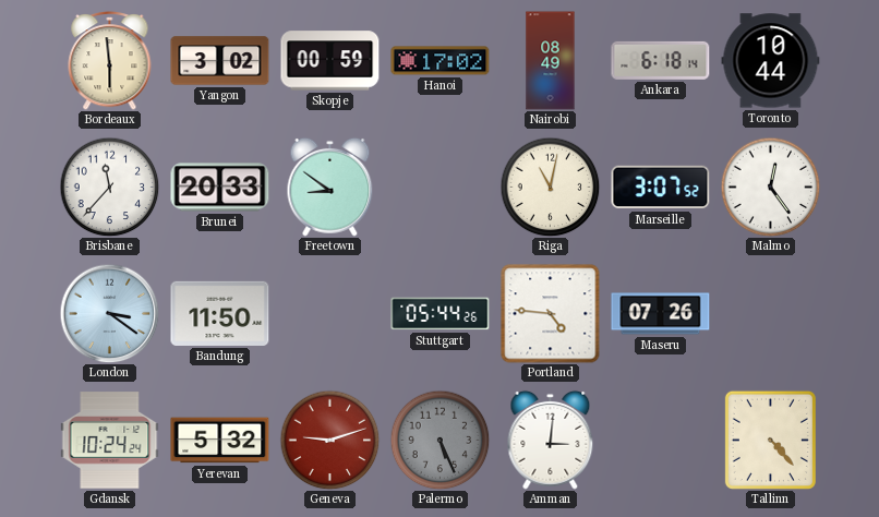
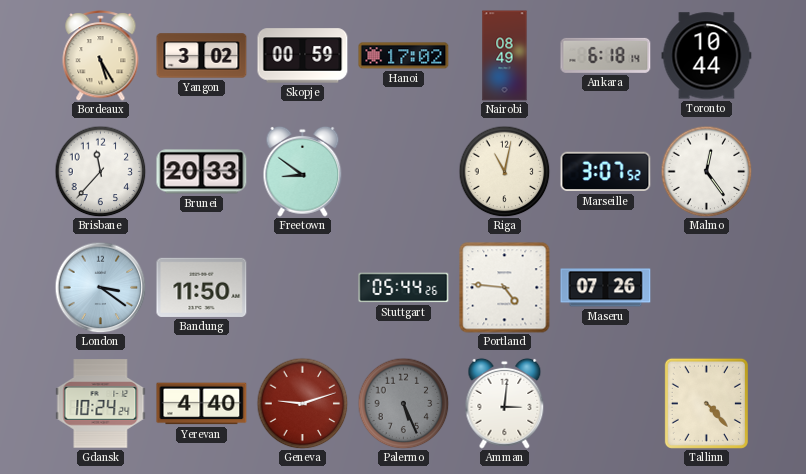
Bordeaux: 5:59 -> 5:25 (101, 55)
Yerevan: 5:32 -> 4:40 (202, 404)
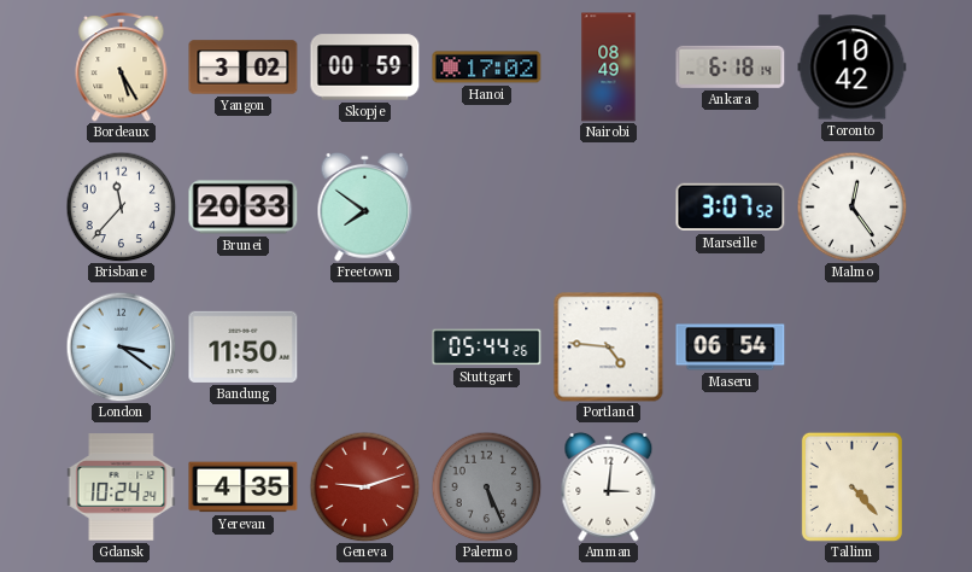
Toronto: 10:44 -> 10:42 (853, 68)
Freetown: 8:51 -> 7:51 (365, 206)
Riga: 11:02 -> none (504, 171)
Maseru: 07:26 -> 06:54 (731, 348)
Yerevan: 4:40 -> 4:35 (244, 488)
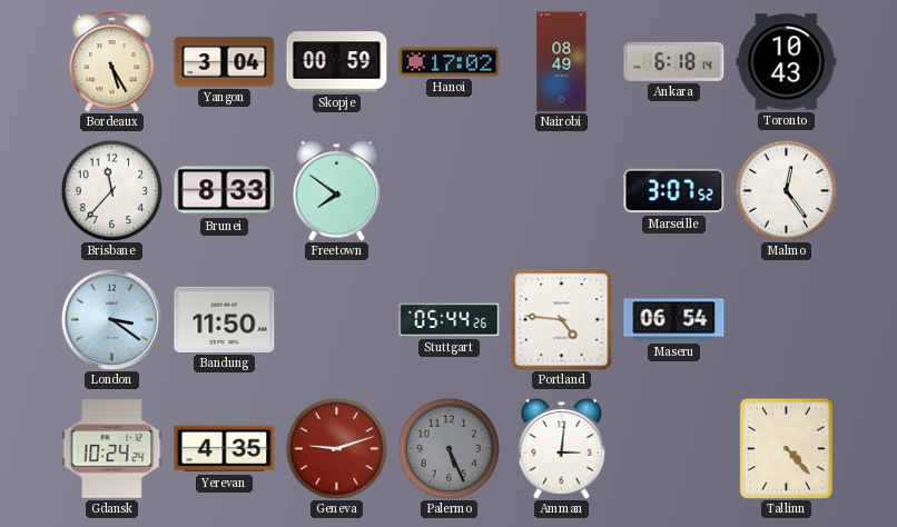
Yangon: 3:02 -> 3:04 (225, 62)
Toronto: 10:42 -> 10:43 (787, 62)
Brunei: 20:33 -> 8:33 (225, 191)
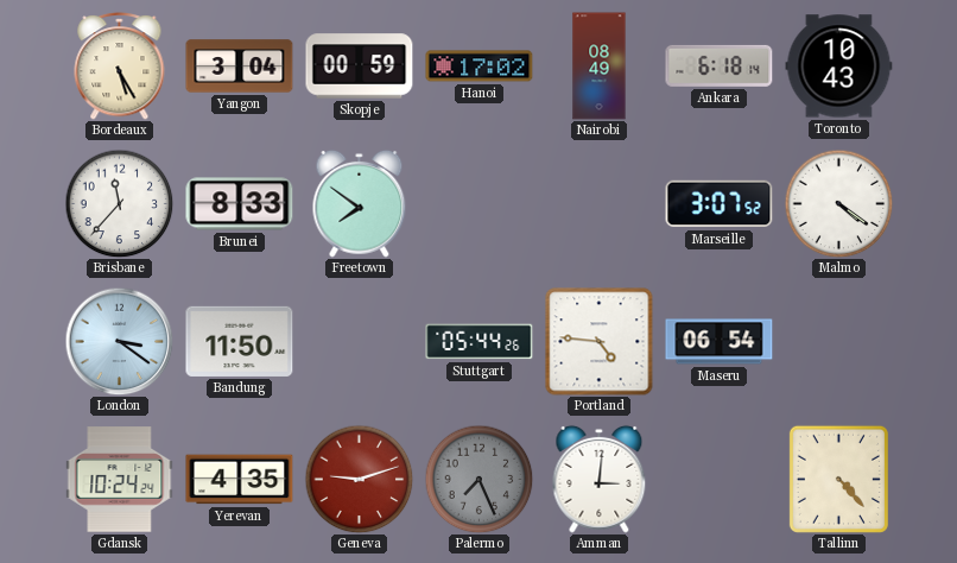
Malmo: 12:24 -> 4:21 (838, 203)
Palermo: 5:26 -> 7:26 (478, 479)
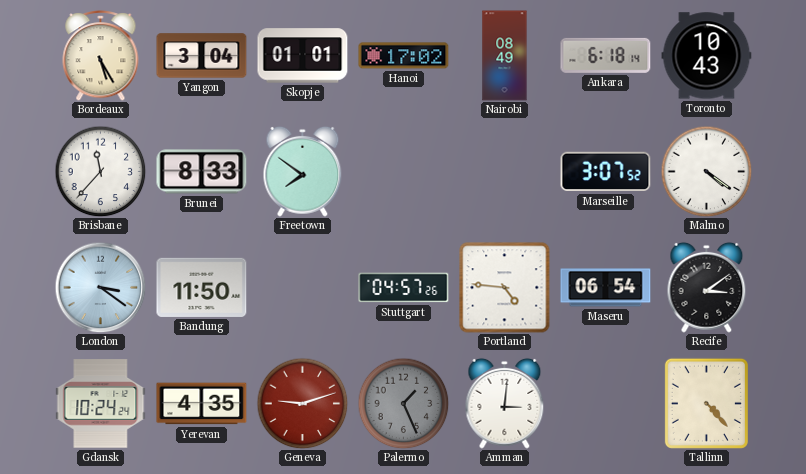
Skopje: 00:59 -> 01:01 (303, 56)
Stuttgart: 05:44 -> 04:57 (404, 288)
Recife: none -> 3:09 (707, 287)
Palermo: 7:26 -> 1:26 (403, 403)
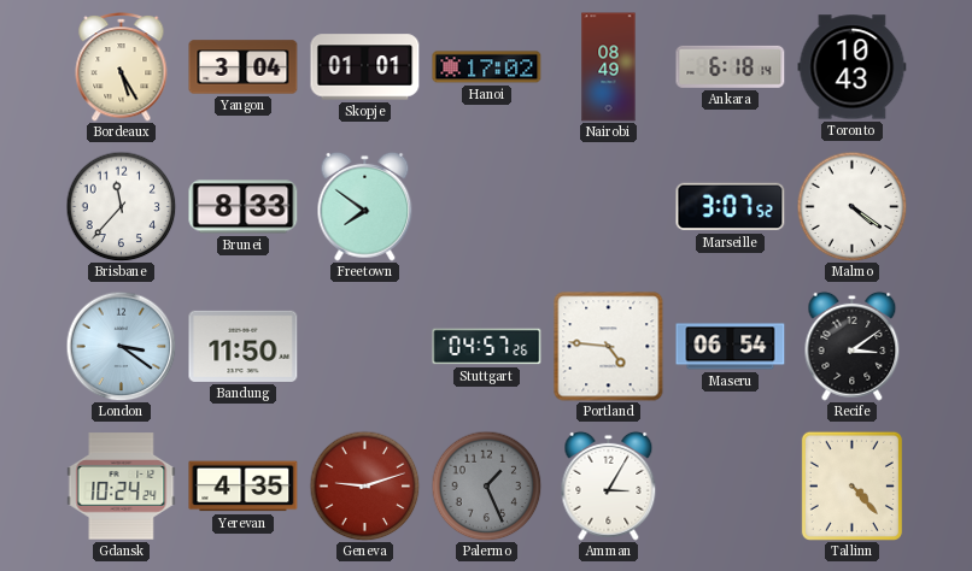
Amman: 3:01 -> 3:05 (609, 485)
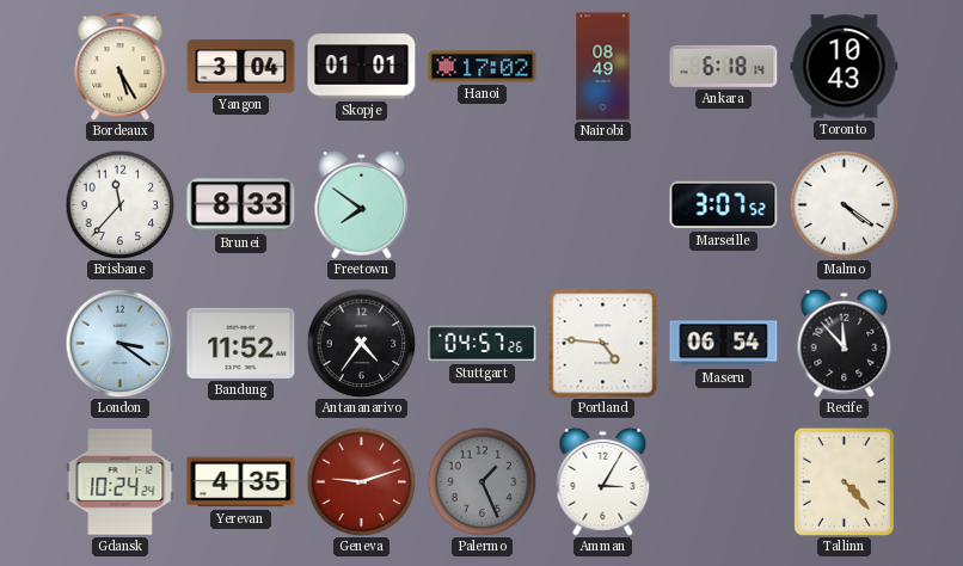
Bandung: 11:50 -> 11:52 (241, 343)
Antananarivo: none -> 4:36 (361, 343)
Recife: 3:09 -> 11:53 (845, 343)
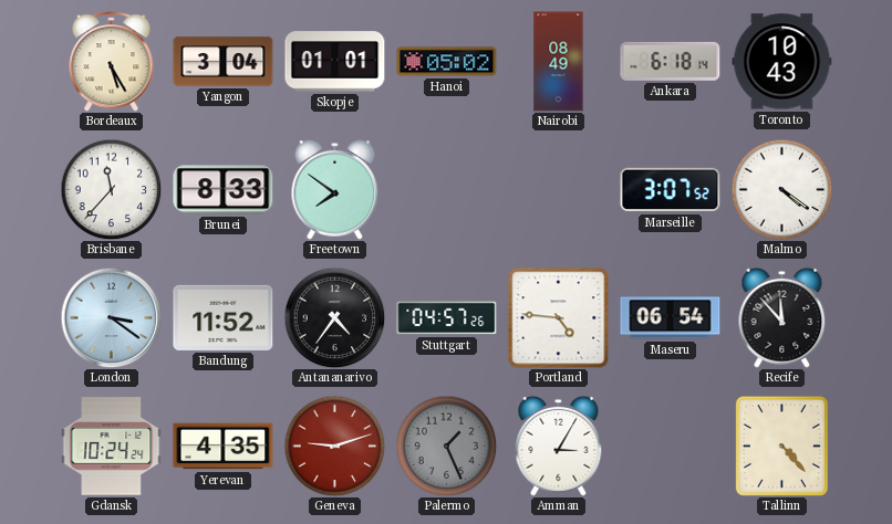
Hanoi: 17:02 -> 05:02 (447, 62)
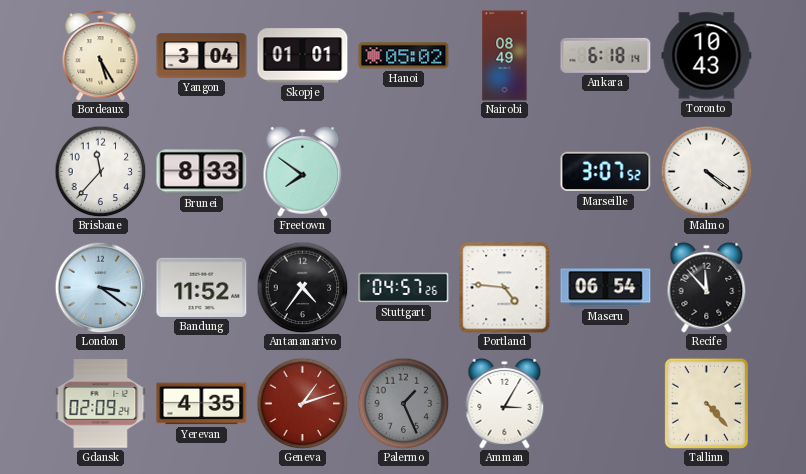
Gdansk: 10:24 -> 02:09 (101, 404)
Geneva: 9:12 -> 1:12 (302, 403)
